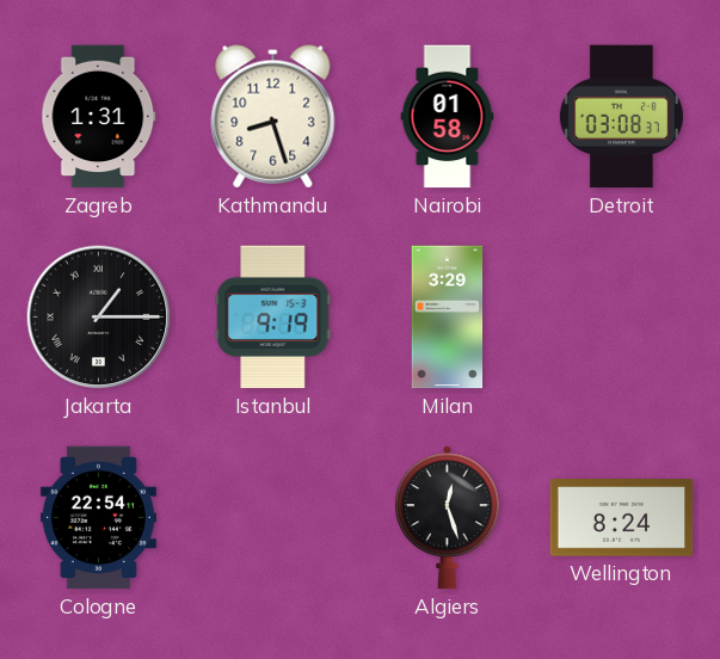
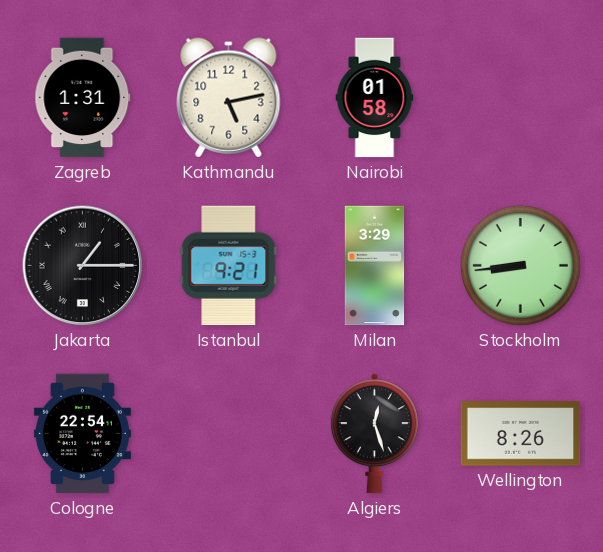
Kathmandu: 8:27 -> 5:13 (229, 98)
Detroit: 03:08 -> none (621, 117)
Istanbul: 9:19 -> 9:21 (229, 266)
Stockholm: none -> 8:44 (520, 265)
Wellington: 8:24 -> 8:26 (521, 434)
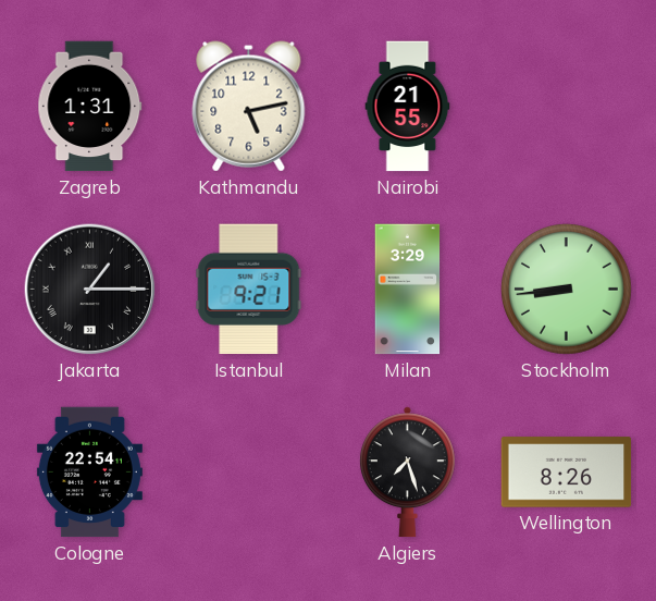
Nairobi: 01:58 -> 21:55 (408, 107)
Algiers: 12:27 -> 7:27 (407, 473)
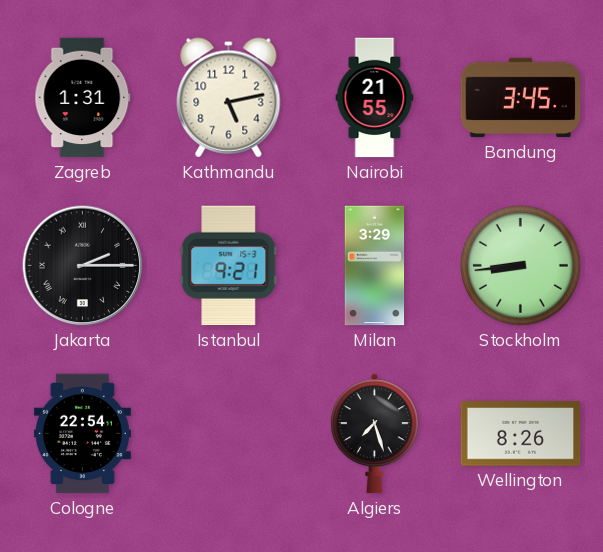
Bandung: none -> 3:45 (521, 98)
Jakarta: 1:15 -> 2:15 (83, 266)
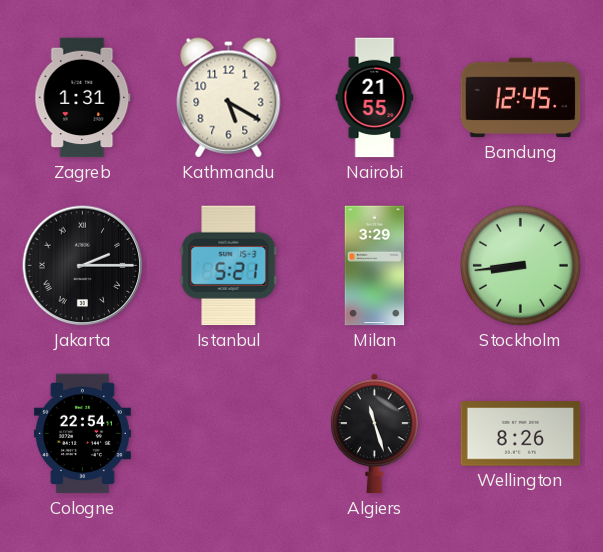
Kathmandu: 5:13 -> 5:20 (229, 98)
Bandung: 3:45 -> 12:45 (521, 98)
Istanbul: 9:21 -> 5:21 (229, 266)
Algiers: 7:27 -> 11:27 (374, 434)
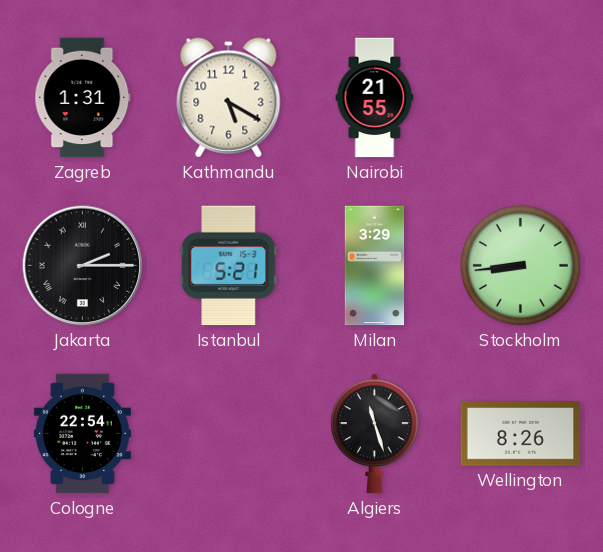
Bandung: 12:45 -> none (521, 98)
